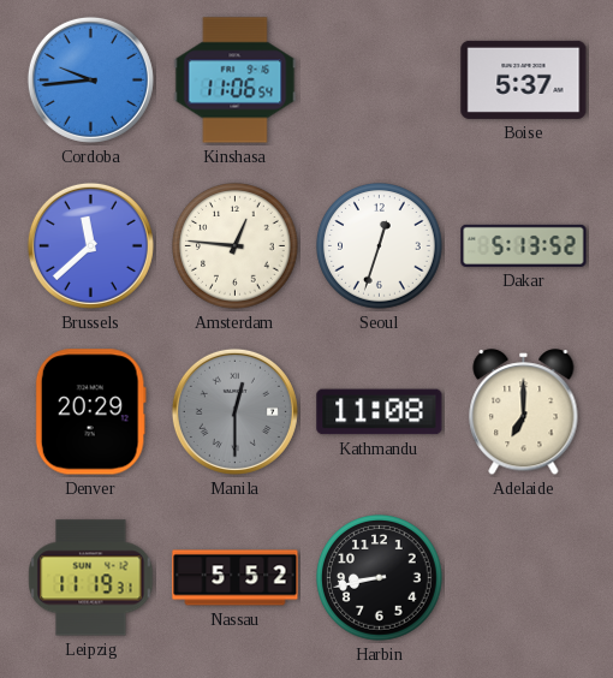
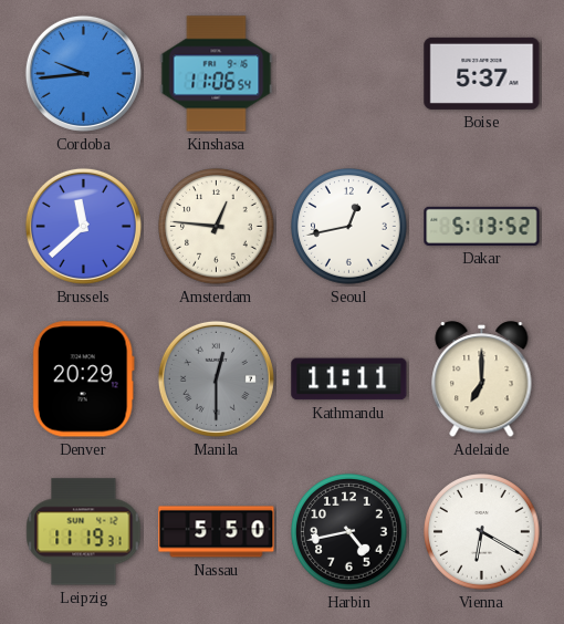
Seoul: 12:33 -> 12:43 (349, 227)
Kathmandu: 11:08 -> 11:11 (349, 379)
Nassau: 5:52 -> 5:50 (217, 532)
Harbin: 8:43 -> 4:43 (349, 532)
Vienna: none -> 6:20 (482, 532)
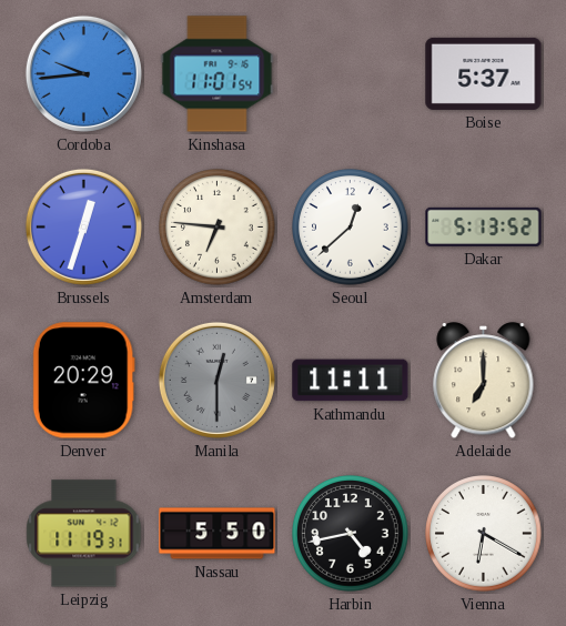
Kinshasa: 11:06 -> 11:01 (218, 74)
Brussels: 11:38 -> 12:33 (83, 226)
Amsterdam: 12:46 -> 6:46 (218, 228)
Seoul: 12:43 -> 12:38 (351, 228)
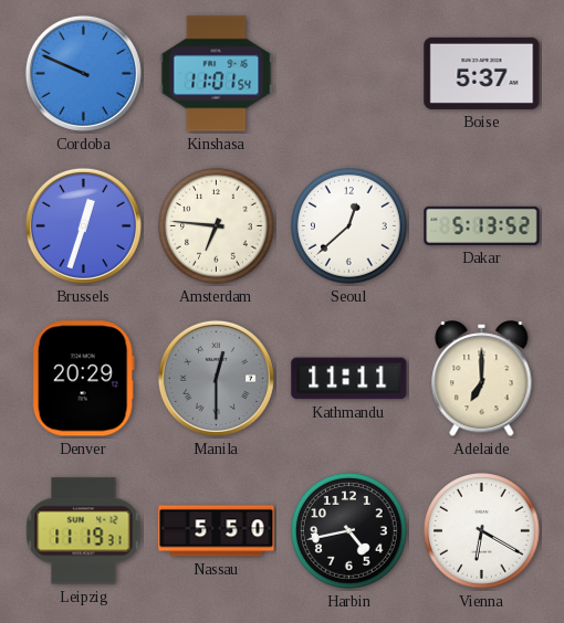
Cordoba: 9:44 -> 9:49 (83, 73)
